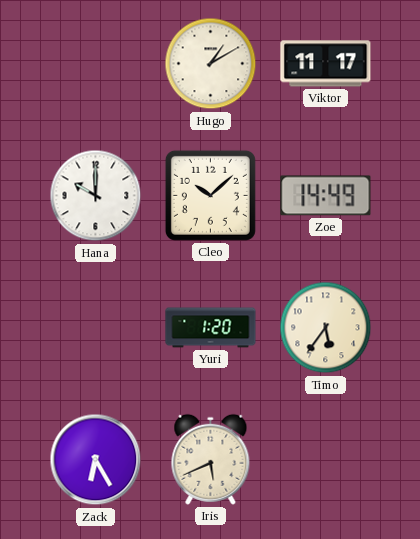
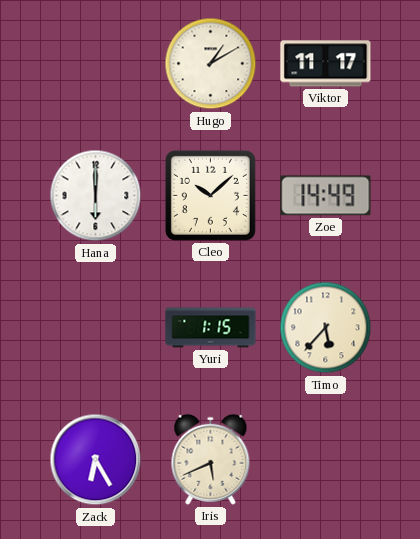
Hana: 10:00 -> 6:00 (96, 196)
Yuri: 1:20 -> 1:15 (211, 328)
Timo: 5:36 -> 5:37 (326, 328)
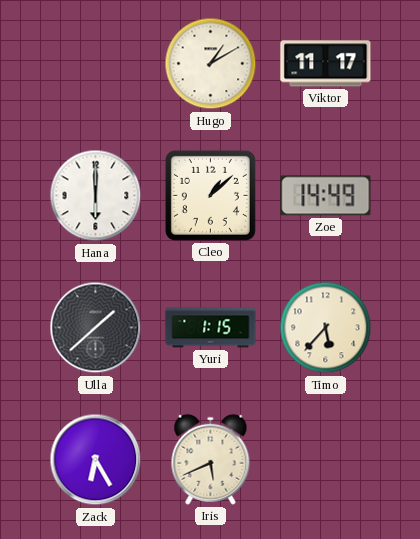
Cleo: 10:08 -> 1:08 (210, 195)
Ulla: none -> 1:38 (96, 328)
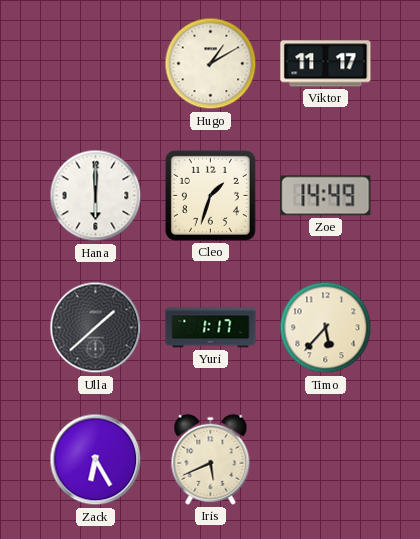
Cleo: 1:08 -> 1:33 (210, 195)
Yuri: 1:15 -> 1:17 (211, 328)
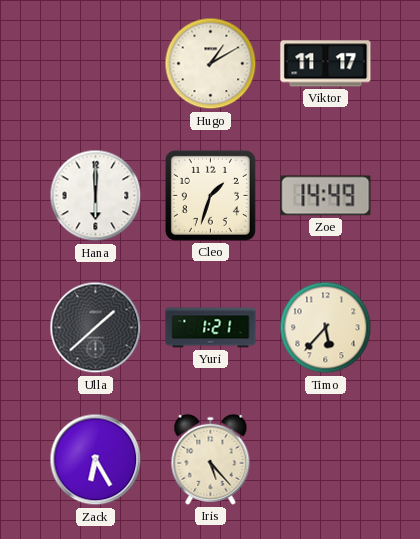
Yuri: 1:17 -> 1:21 (211, 328)
Iris: 5:41 -> 5:23 (211, 459)
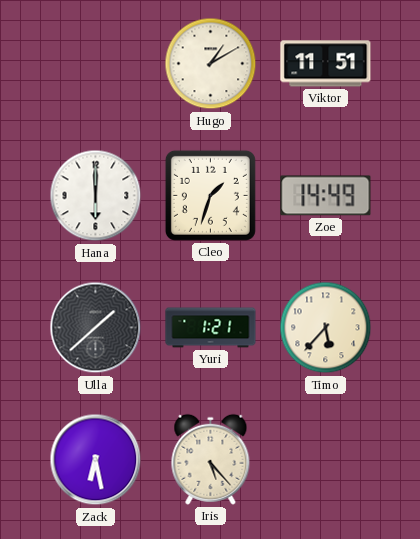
Viktor: 11:17 -> 11:51 (326, 64)
Zack: 6:25 -> 6:28 (96, 460)
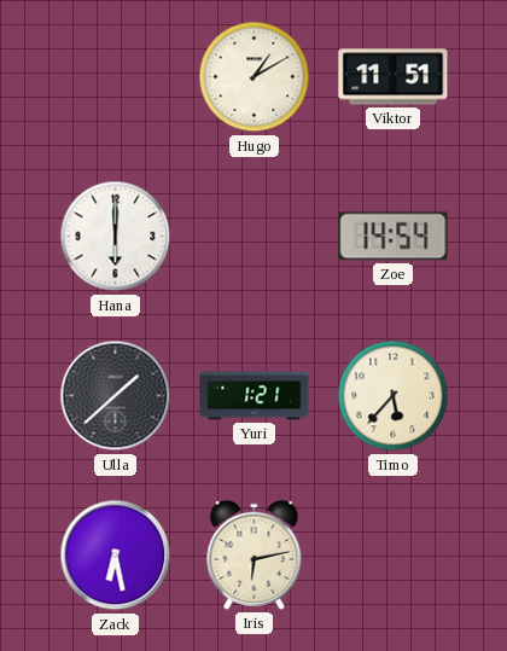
Cleo: 1:33 -> none (210, 195)
Zoe: 14:49 -> 14:54 (394, 237)
Iris: 5:23 -> 6:13 (255, 554)
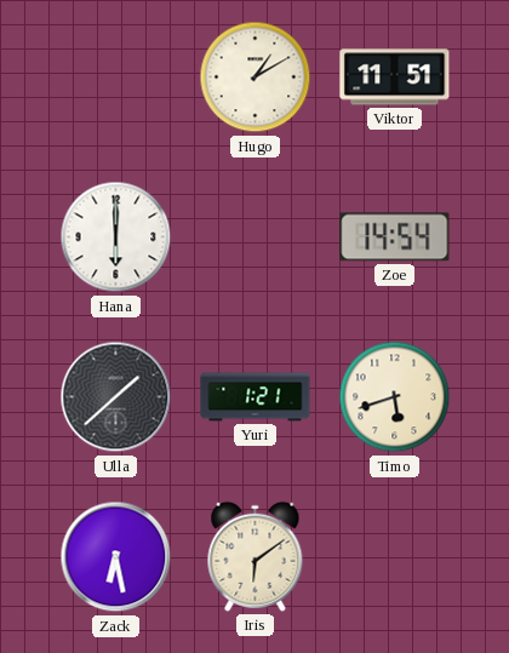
Timo: 5:37 -> 5:42 (395, 397)
Iris: 6:13 -> 6:09 (256, 556)
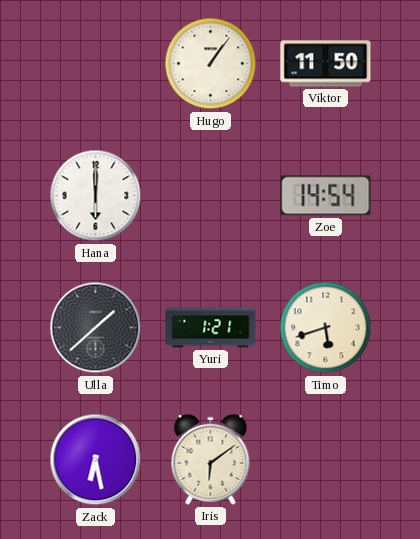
Hugo: 1:10 -> 1:06 (211, 64)
Viktor: 11:51 -> 11:50 (326, 64)
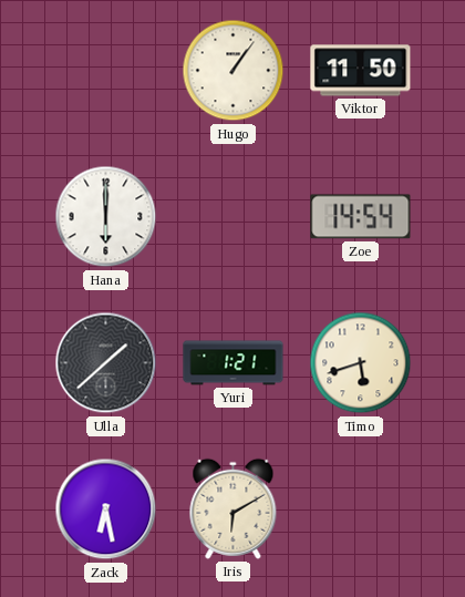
Iris: 6:09 -> 6:10 (234, 508)
